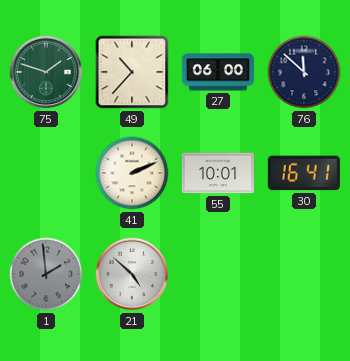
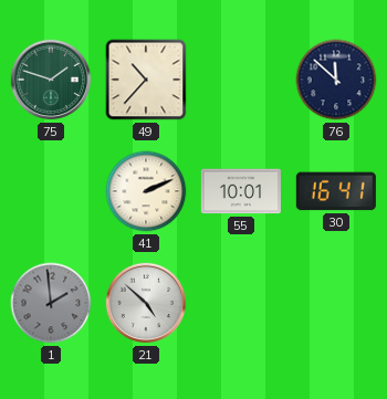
27: 06:00 -> none (218, 72)
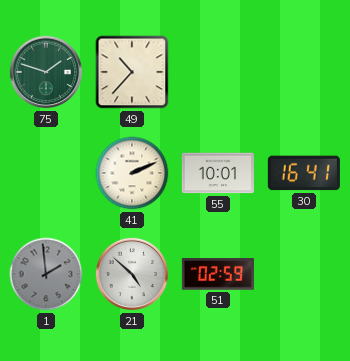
76: 11:52 -> none (336, 80)
51: none -> 02:59 (218, 274)
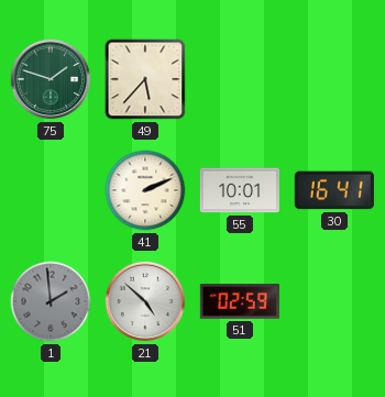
49: 10:37 -> 5:37 (145, 79)
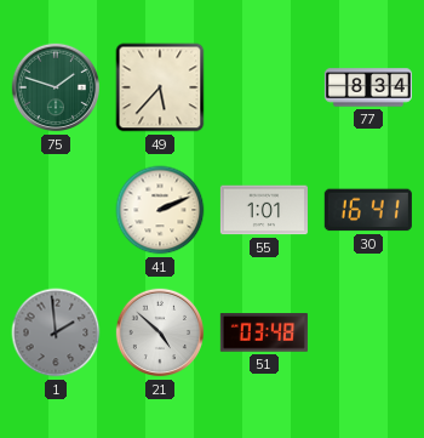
77: none -> 8:34 (368, 87)
55: 10:01 -> 1:01 (264, 210)
51: 02:59 -> 03:48 (264, 332)
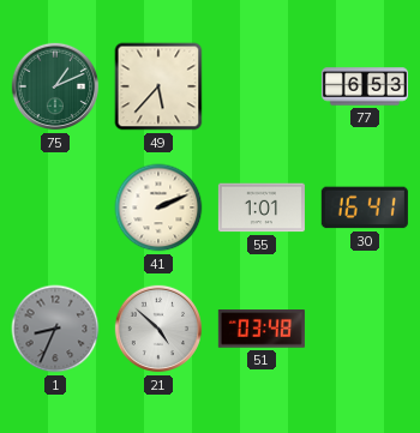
75: 1:48 -> 1:11 (55, 86)
77: 8:34 -> 6:53 (365, 86)
1: 1:59 -> 8:34 (55, 329)
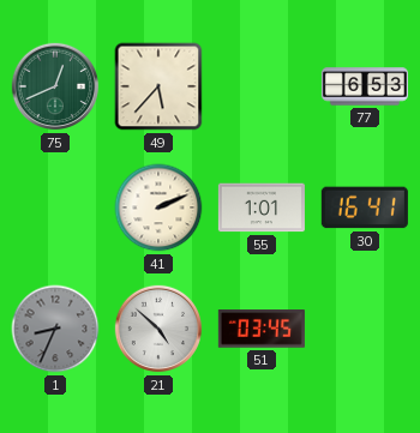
75: 1:11 -> 12:41 (55, 86)
51: 03:48 -> 03:45 (262, 329)
